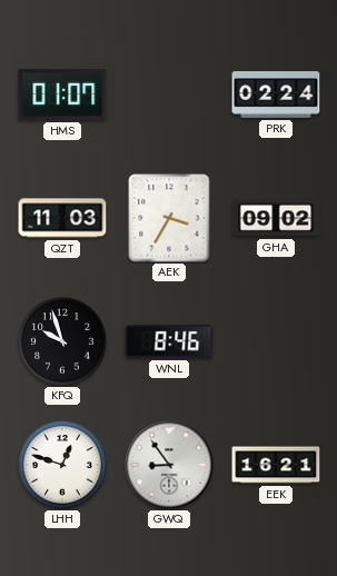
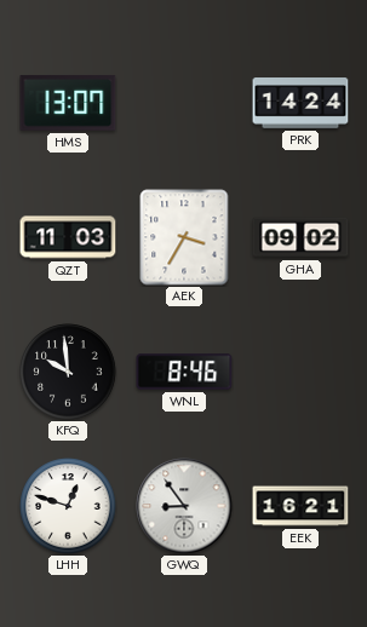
HMS: 01:07 -> 13:07 (68, 103)
PRK: 02:24 -> 14:24 (300, 104)
KFQ: 9:57 -> 9:59 (68, 372)
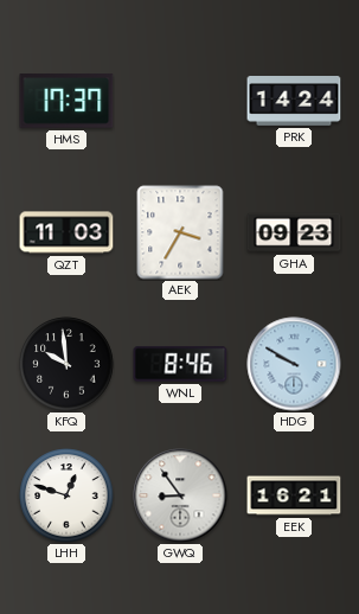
HMS: 13:07 -> 17:37 (66, 101)
GHA: 09:02 -> 09:23 (294, 232)
HDG: none -> 9:50 (294, 364)
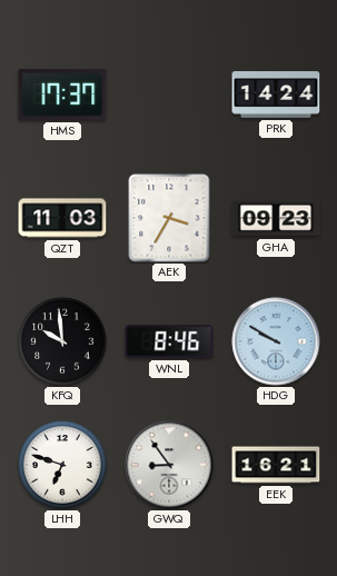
LHH: 12:48 -> 6:48 (62, 465)
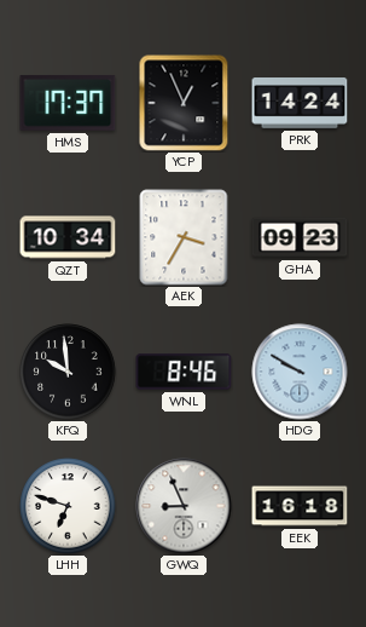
YCP: none -> 12:56 (184, 103)
QZT: 11:03 -> 10:34 (68, 237)
GWQ: 8:54 -> 8:56 (184, 506)
EEK: 16:21 -> 16:18 (300, 506)
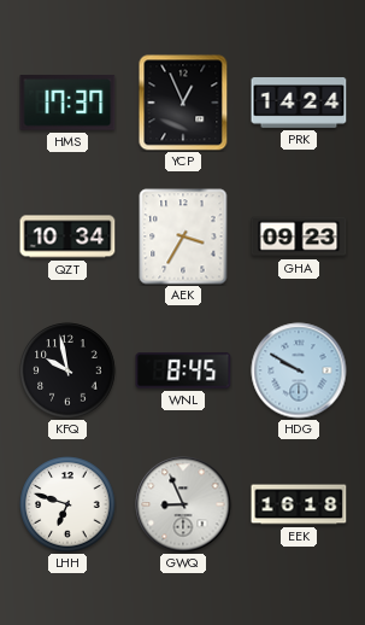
KFQ: 9:59 -> 9:58 (67, 370)
WNL: 8:46 -> 8:45 (183, 370)
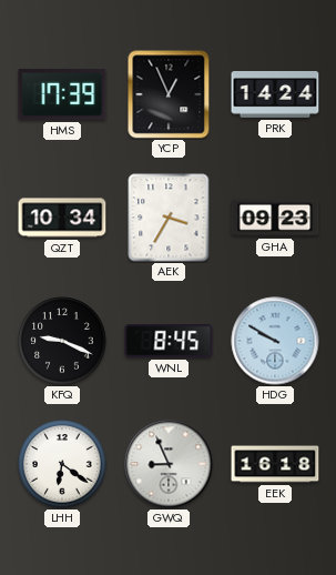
HMS: 17:37 -> 17:39 (62, 94)
KFQ: 9:58 -> 9:19 (62, 341)
LHH: 6:48 -> 6:21 (62, 464)
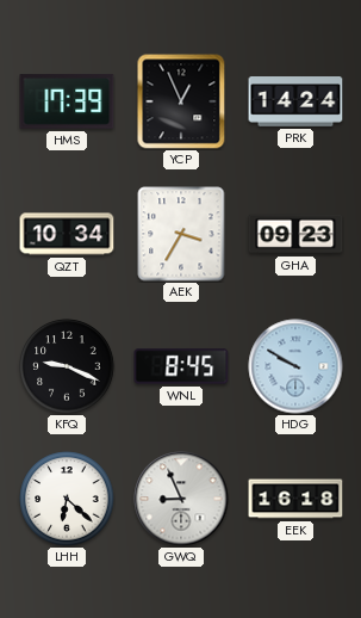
LHH: 6:21 -> 6:22 (67, 499)
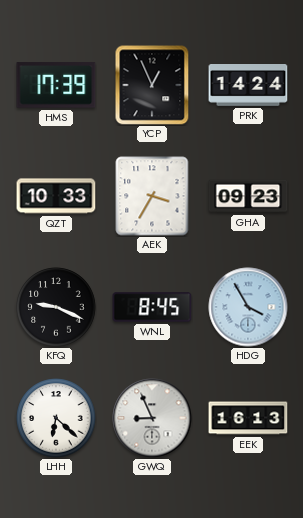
QZT: 10:34 -> 10:33 (56, 196)
HDG: 9:50 -> 3:55 (248, 307)
EEK: 16:18 -> 16:13 (248, 418)
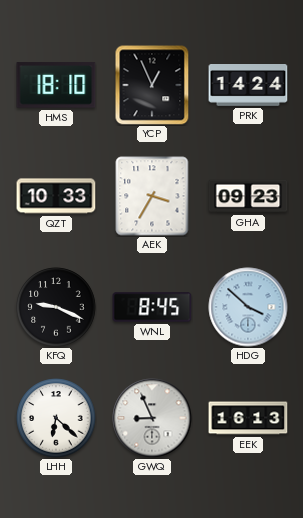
HMS: 17:39 -> 18:10 (56, 85)
HDG: 3:55 -> 3:52 (248, 307)
